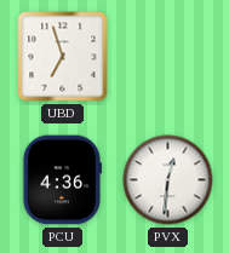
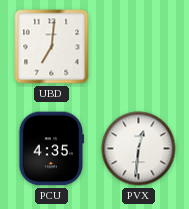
UBD: 6:57 -> 7:01 (52, 47)
PCU: 4:36 -> 4:35 (50, 149)
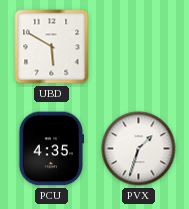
UBD: 7:01 -> 5:50 (52, 47)
PVX: 12:31 -> 1:33 (139, 149)
